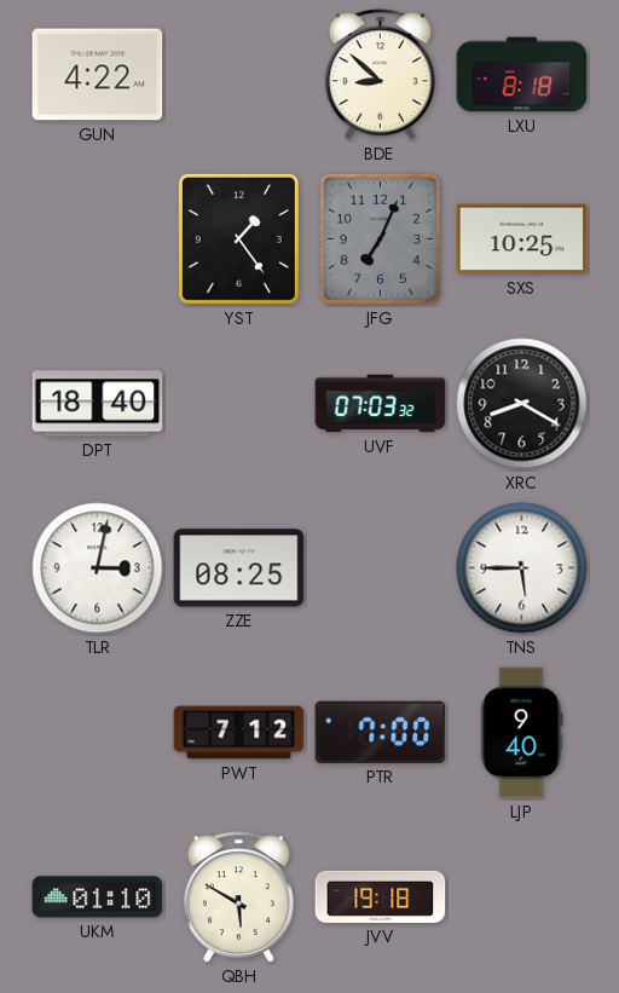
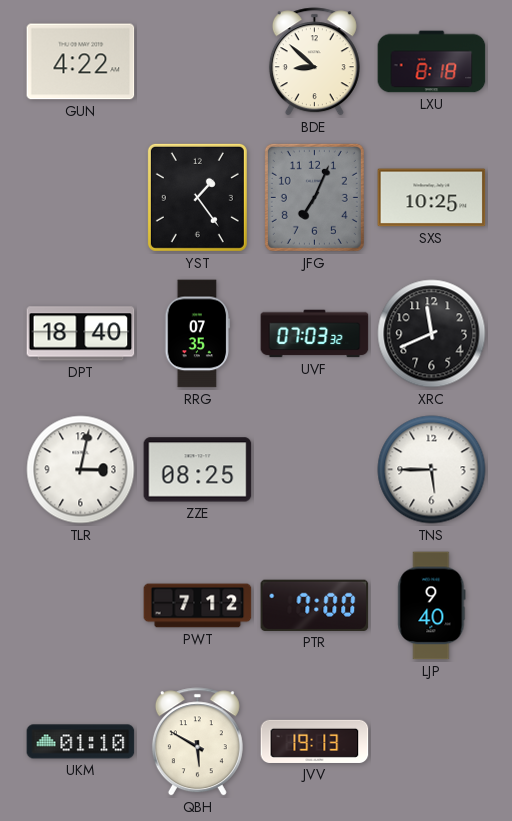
RRG: none -> 07:35 (198, 334)
XRC: 8:20 -> 11:41 (432, 334)
JVV: 19:18 -> 19:13 (315, 741)
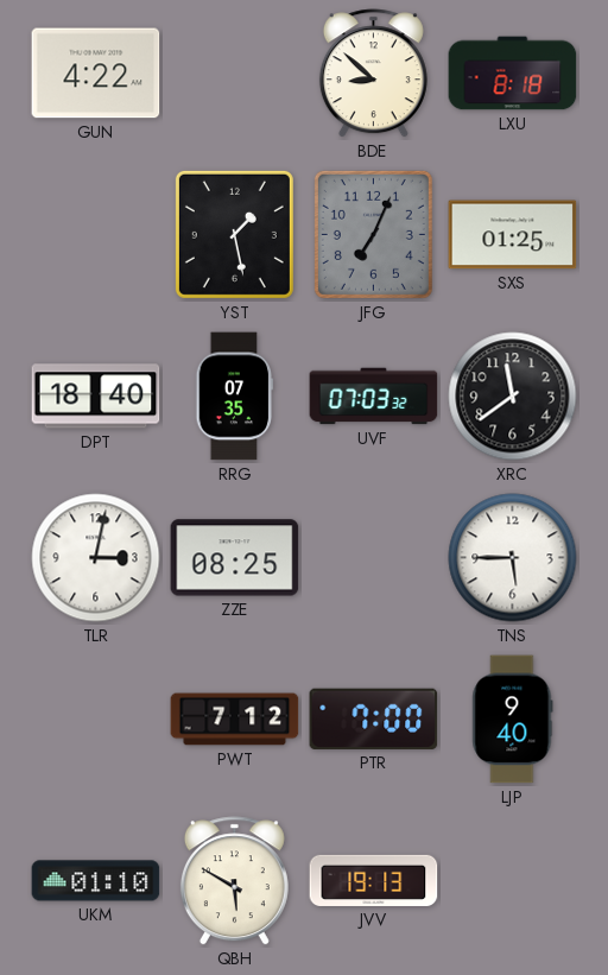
YST: 1:24 -> 1:28 (234, 234)
SXS: 10:25 -> 01:25 (513, 235)
XRC: 11:41 -> 11:39 (513, 397)
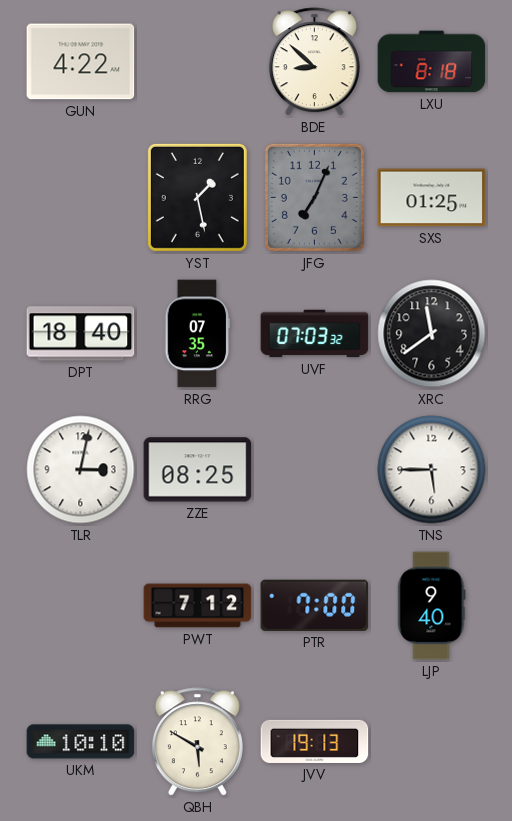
UKM: 01:10 -> 10:10 (81, 742)
